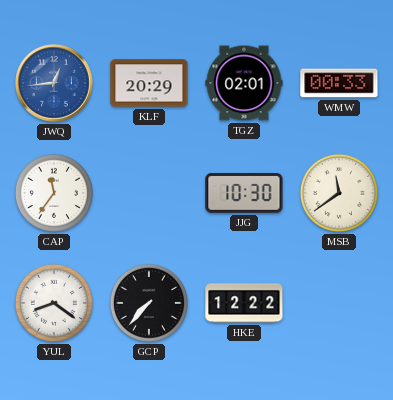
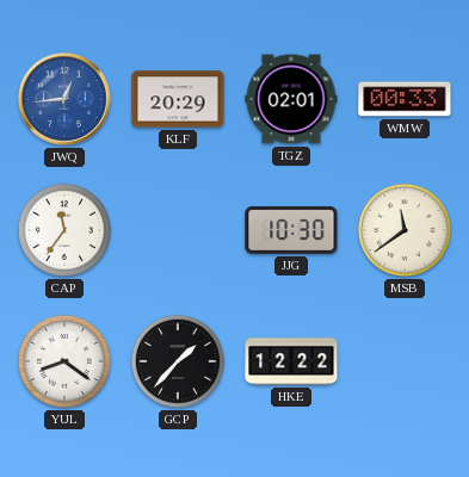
GCP: 7:37 -> 1:37 (178, 361)
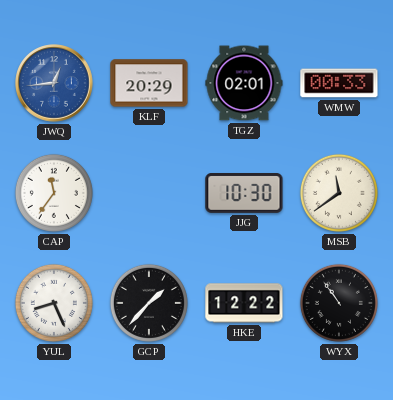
YUL: 8:21 -> 8:26 (54, 303)
WYX: none -> 10:54 (339, 303)
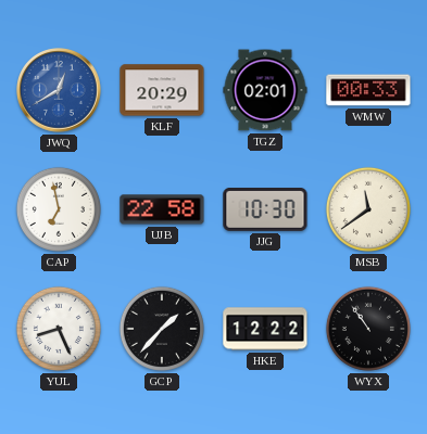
JWQ: 12:44 -> 12:40 (59, 90)
CAP: 11:36 -> 6:58 (59, 209)
UJB: none -> 22:58 (162, 209)
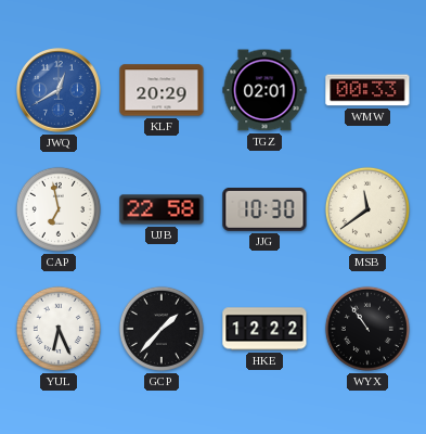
YUL: 8:26 -> 6:26 (59, 329)
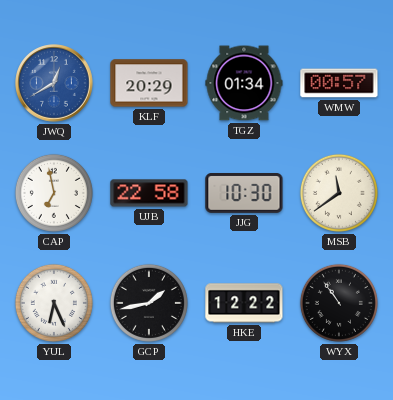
TGZ: 02:01 -> 01:34 (244, 83)
WMW: 00:33 -> 00:57 (339, 83)
GCP: 1:37 -> 1:43 (149, 303)
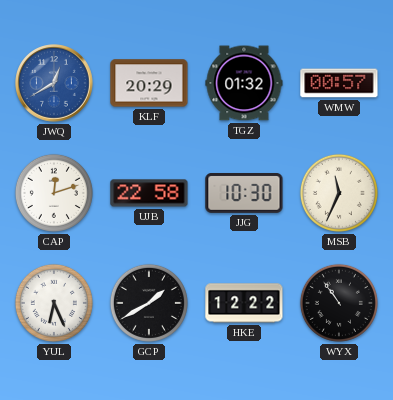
TGZ: 01:34 -> 01:32 (244, 83)
CAP: 6:58 -> 12:12 (54, 193)
MSB: 11:39 -> 11:34 (339, 193)
GCP: 1:43 -> 1:40 (149, 303)
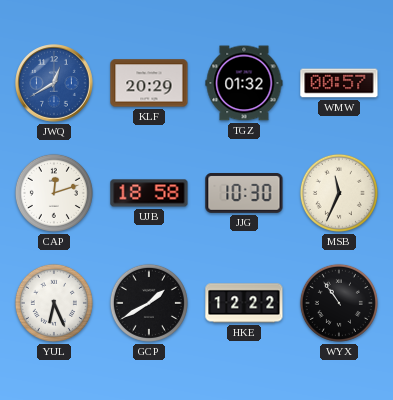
UJB: 22:58 -> 18:58 (149, 193)
